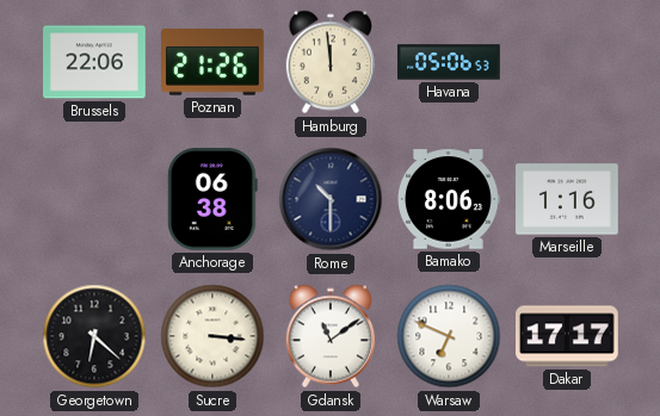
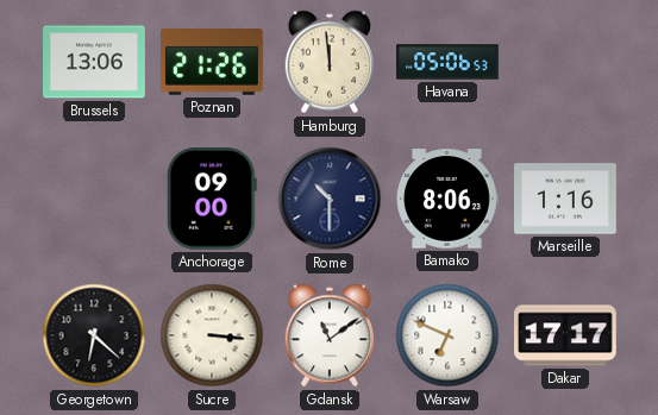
Brussels: 22:06 -> 13:06 (95, 62)
Anchorage: 06:38 -> 09:00 (213, 200)
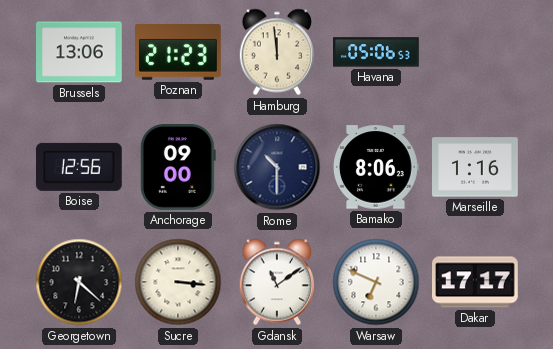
Poznan: 21:26 -> 21:23 (179, 52)
Boise: none -> 12:56 (79, 167)
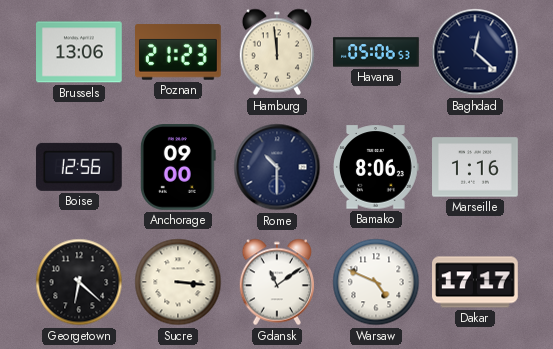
Baghdad: none -> 12:22 (475, 52)
Warsaw: 6:49 -> 4:49 (376, 282)
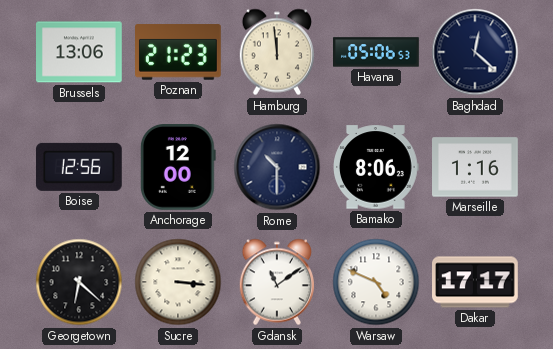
Anchorage: 09:00 -> 12:00 (179, 168)
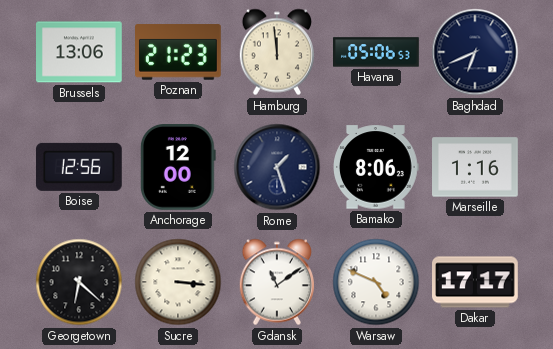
Baghdad: 12:22 -> 6:41 (475, 52)
Rome: 10:30 -> 1:27 (277, 167)
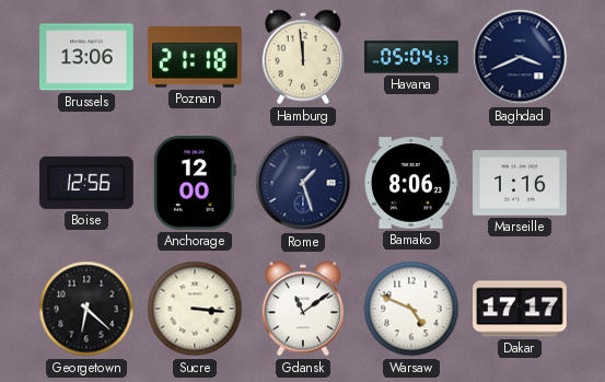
Poznan: 21:23 -> 21:18 (196, 57)
Havana: 05:06 -> 05:04 (411, 57)
Baghdad: 6:41 -> 3:41 (520, 57)
